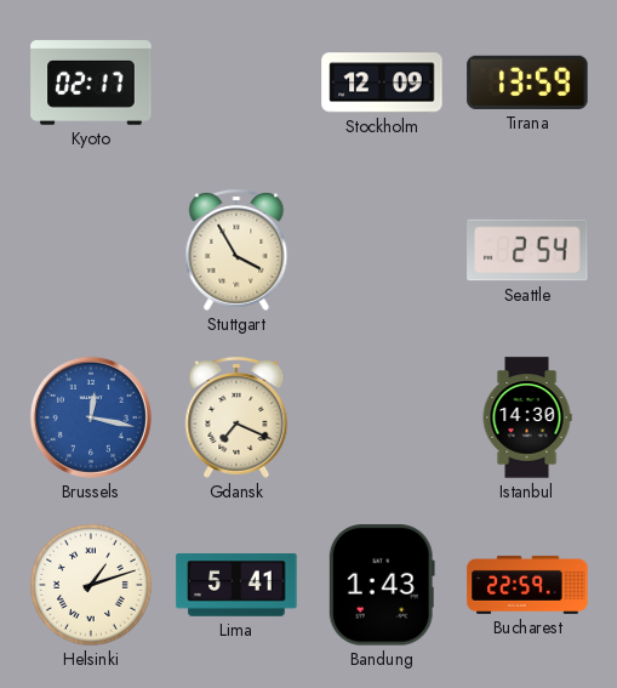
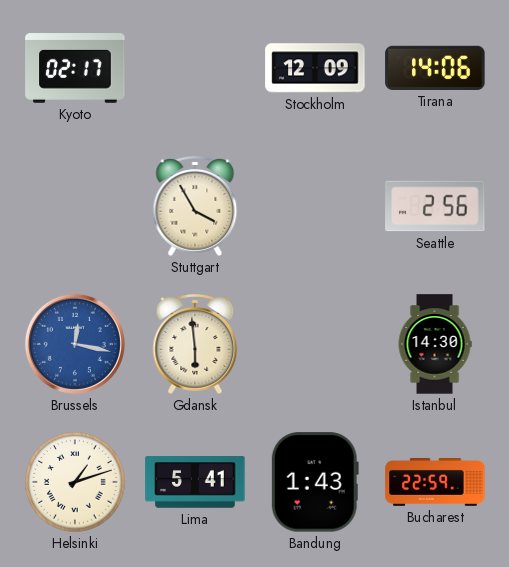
Tirana: 13:59 -> 14:06 (435, 68)
Seattle: 2:54 -> 2:56 (435, 206)
Gdansk: 7:19 -> 5:59 (195, 345)
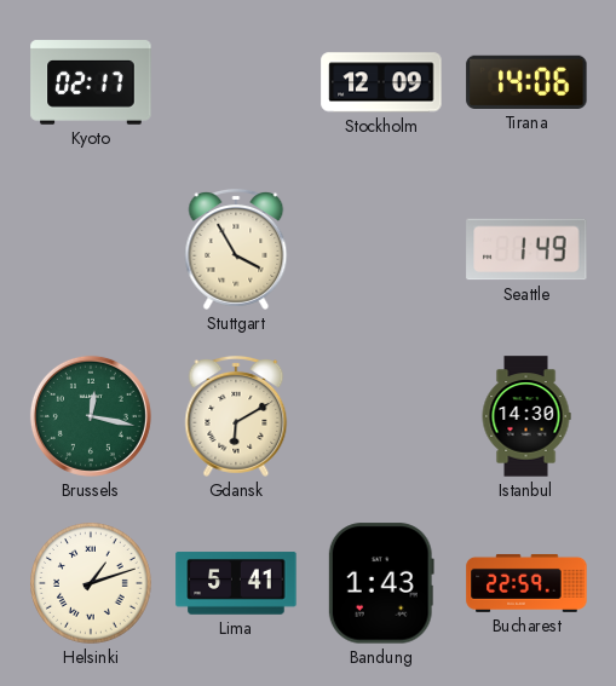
Seattle: 2:56 -> 1:49 (526, 249)
Brussels dial: blue -> green (91, 416)
Gdansk: 5:59 -> 6:10 (236, 417)
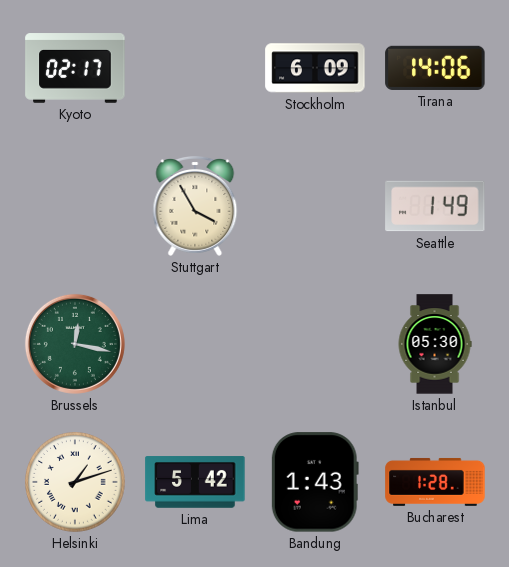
Stockholm: 12:09 -> 6:09 (315, 68)
Gdansk: 6:10 -> none (236, 417)
Istanbul: 14:30 -> 05:30 (435, 344)
Lima: 5:41 -> 5:42 (195, 482)
Bucharest: 22:59 -> 1:28 (435, 482)
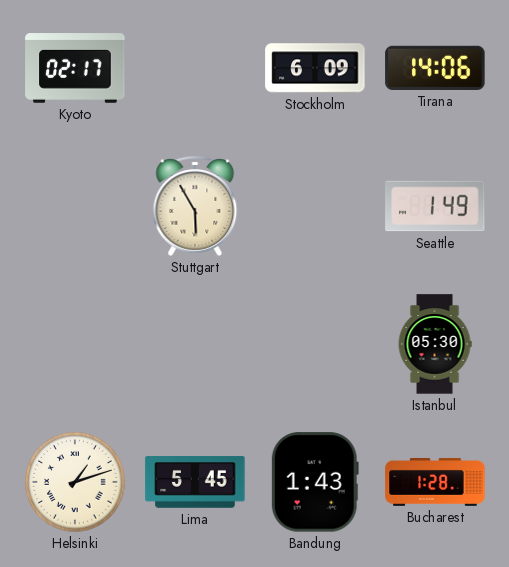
Stuttgart: 3:55 -> 5:55 (195, 207)
Brussels: 12:17 -> none (75, 344)
Lima: 5:42 -> 5:45 (195, 482)
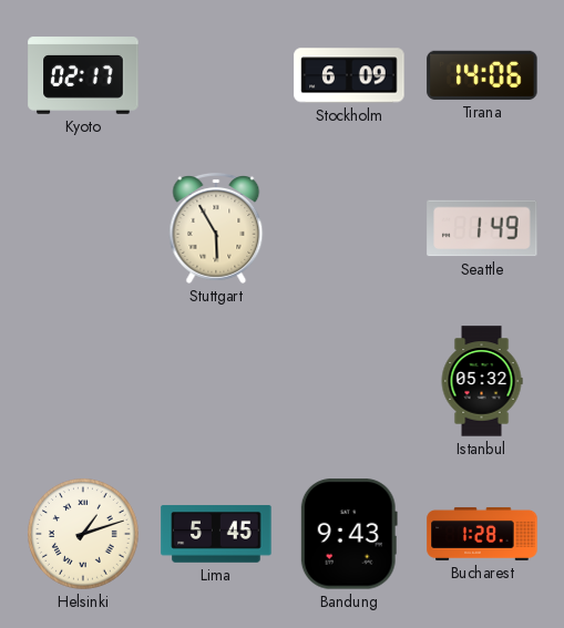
Istanbul: 05:30 -> 05:32 (482, 381)
Bandung: 1:43 -> 9:43 (349, 534)
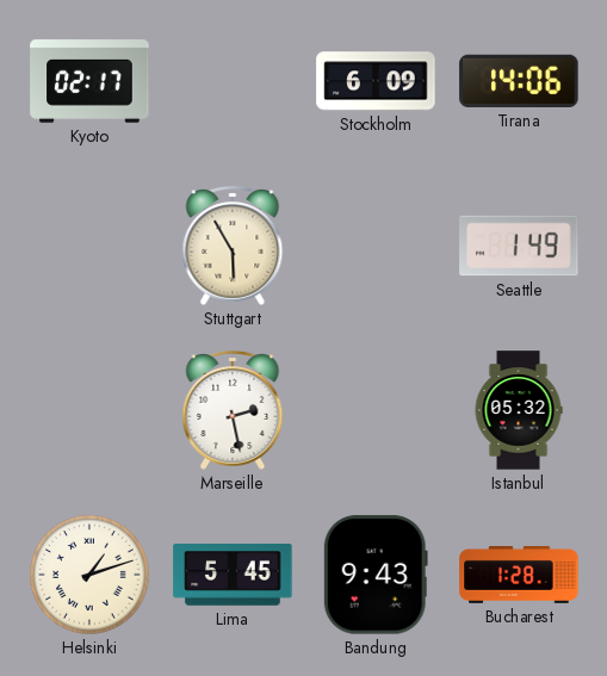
Marseille: none -> 2:28 (233, 411)
